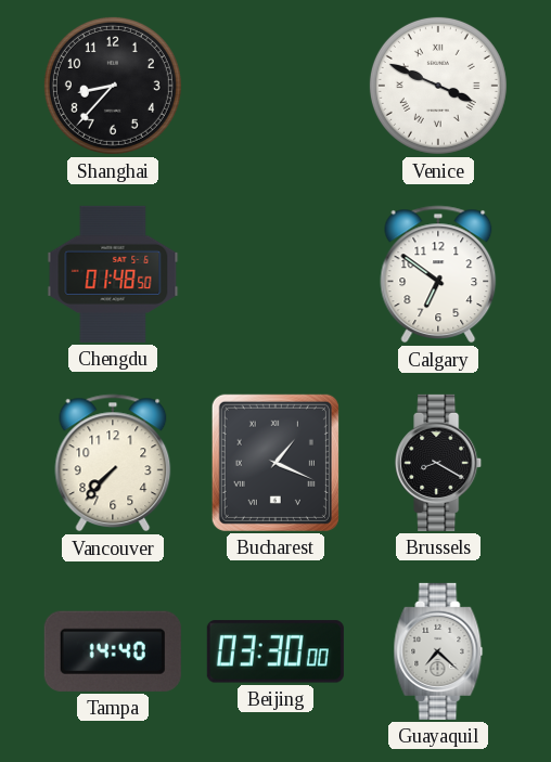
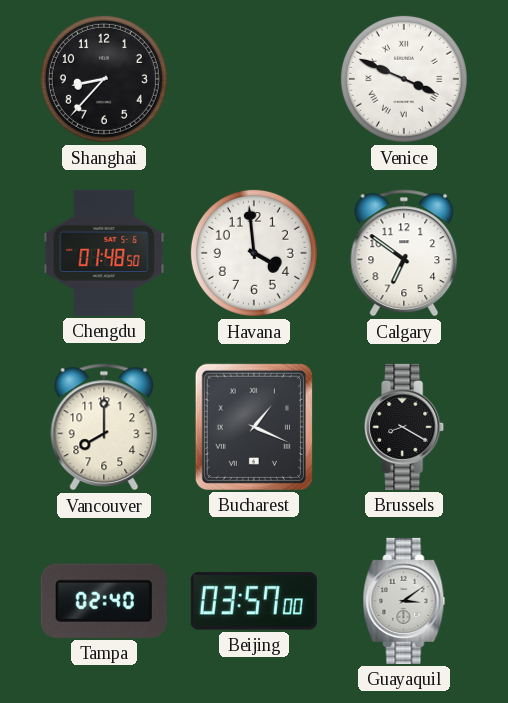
Havana: none -> 3:59 (254, 253)
Vancouver: 7:37 -> 8:00 (104, 427)
Tampa: 14:40 -> 02:40 (104, 601)
Beijing: 03:30 -> 03:57 (254, 601)
Guayaquil: 7:22 -> 3:09 (404, 601)
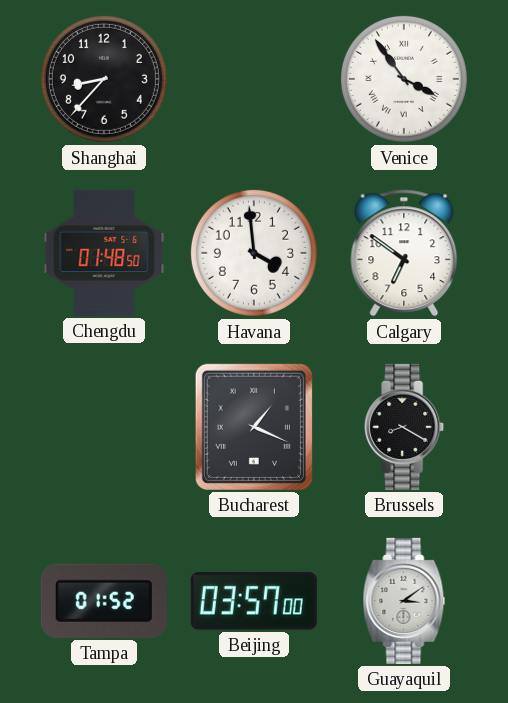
Venice: 3:49 -> 3:54 (404, 79)
Vancouver: 8:00 -> none (104, 427)
Tampa: 02:40 -> 01:52 (104, 601)
